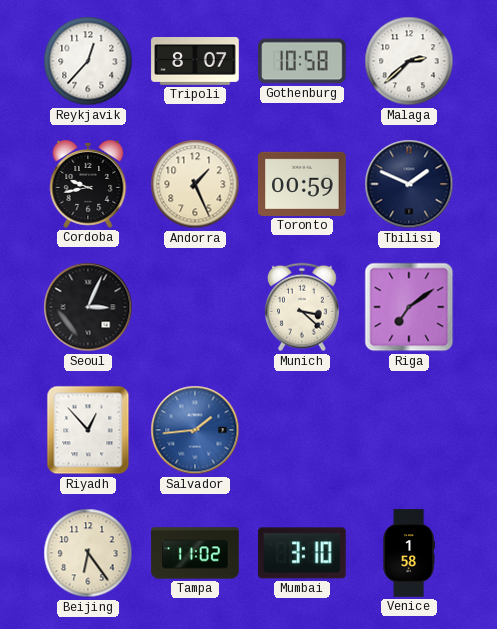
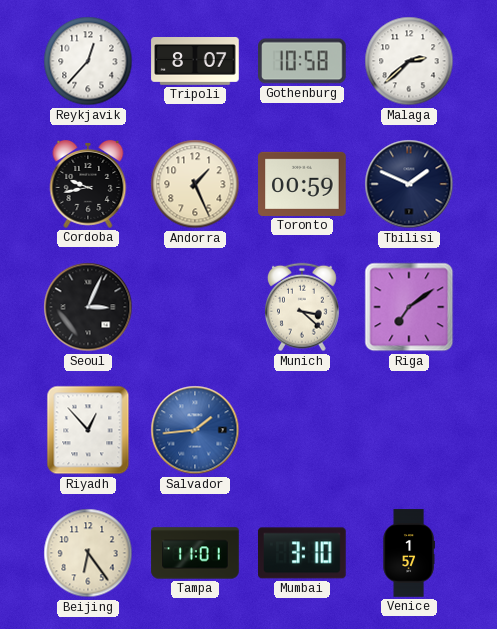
Tampa: 11:02 -> 11:01 (195, 553)
Venice: 1:58 -> 1:57 (409, 553)
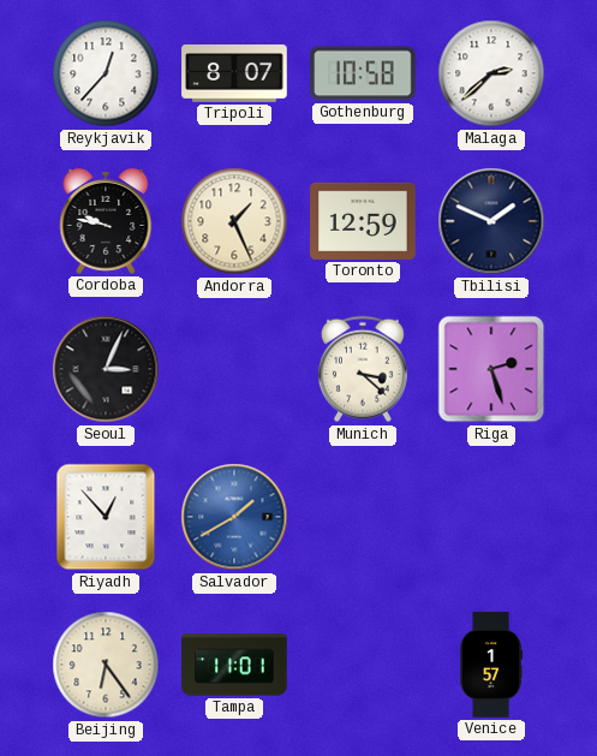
Cordoba: 9:43 -> 9:47 (106, 221)
Toronto: 00:59 -> 12:59 (363, 221)
Riga: 7:09 -> 2:27 (491, 369)
Salvador: 1:44 -> 1:40 (234, 517)
Mumbai: 3:10 -> none (303, 553)
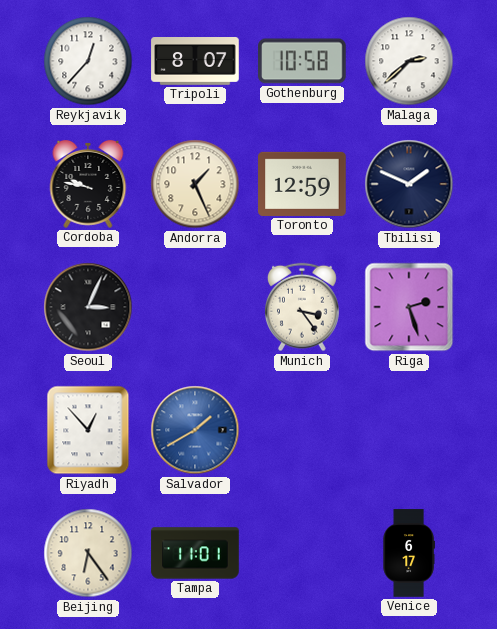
Munich: 3:22 -> 3:24 (303, 307)
Venice: 1:57 -> 6:17 (409, 553)
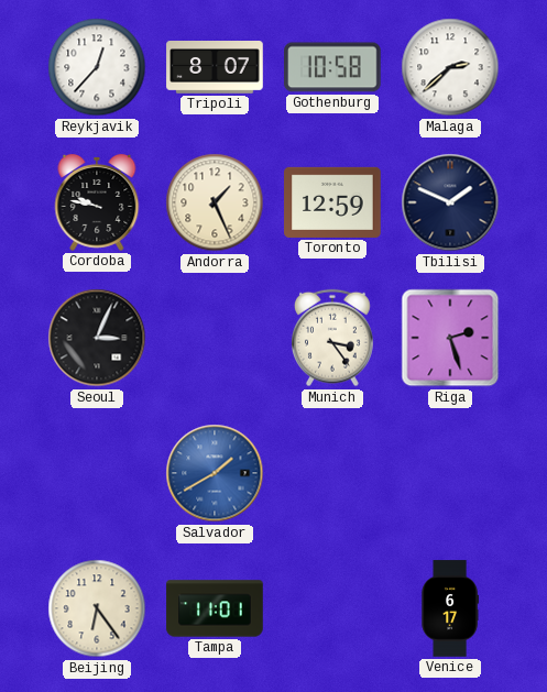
Riyadh: 12:53 -> none (88, 430)
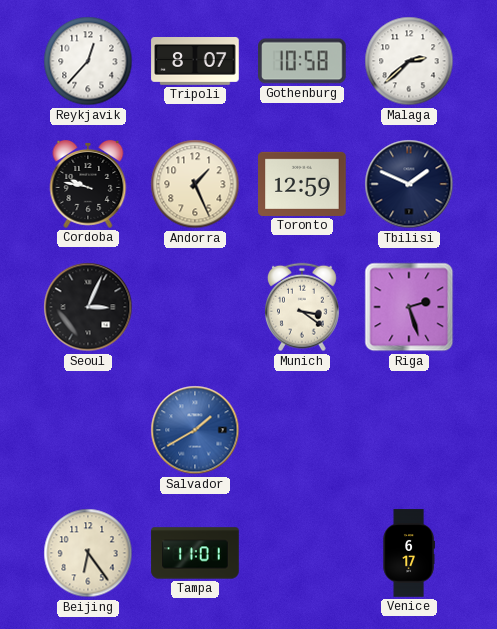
Munich: 3:24 -> 3:21 (303, 307)
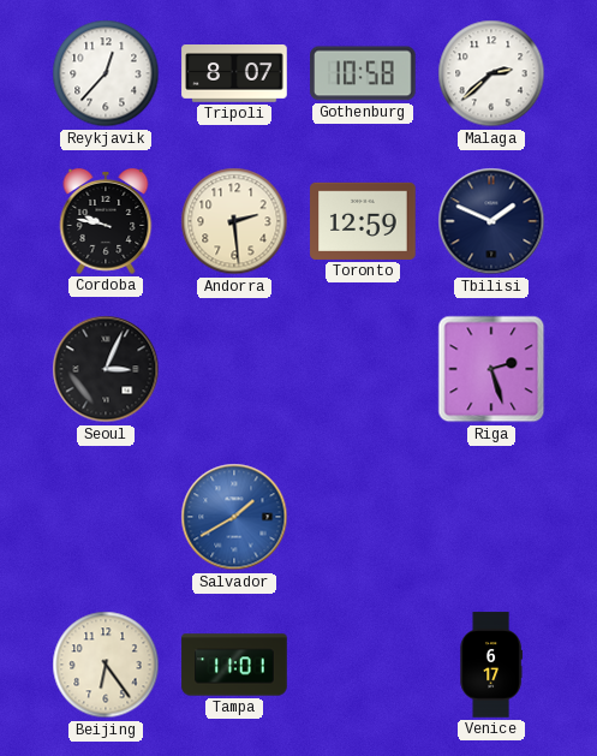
Andorra: 1:26 -> 2:29 (234, 221)
Munich: 3:21 -> none (303, 307)
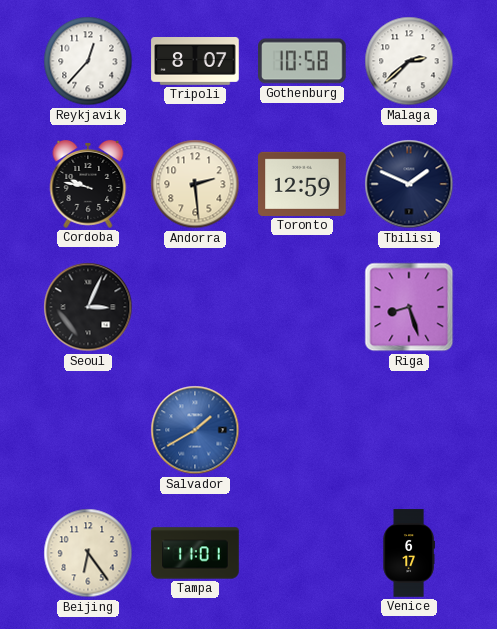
Riga: 2:27 -> 8:27 (409, 307)
